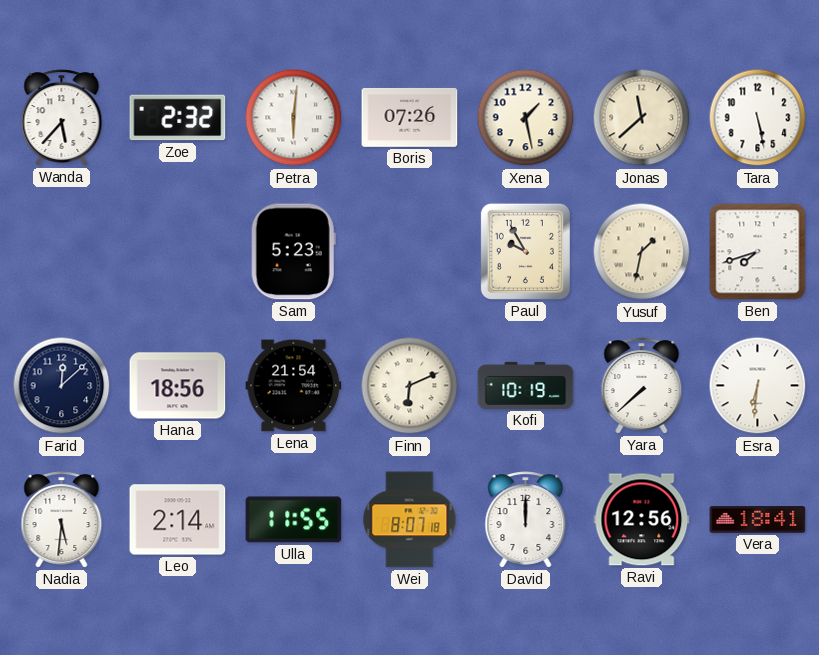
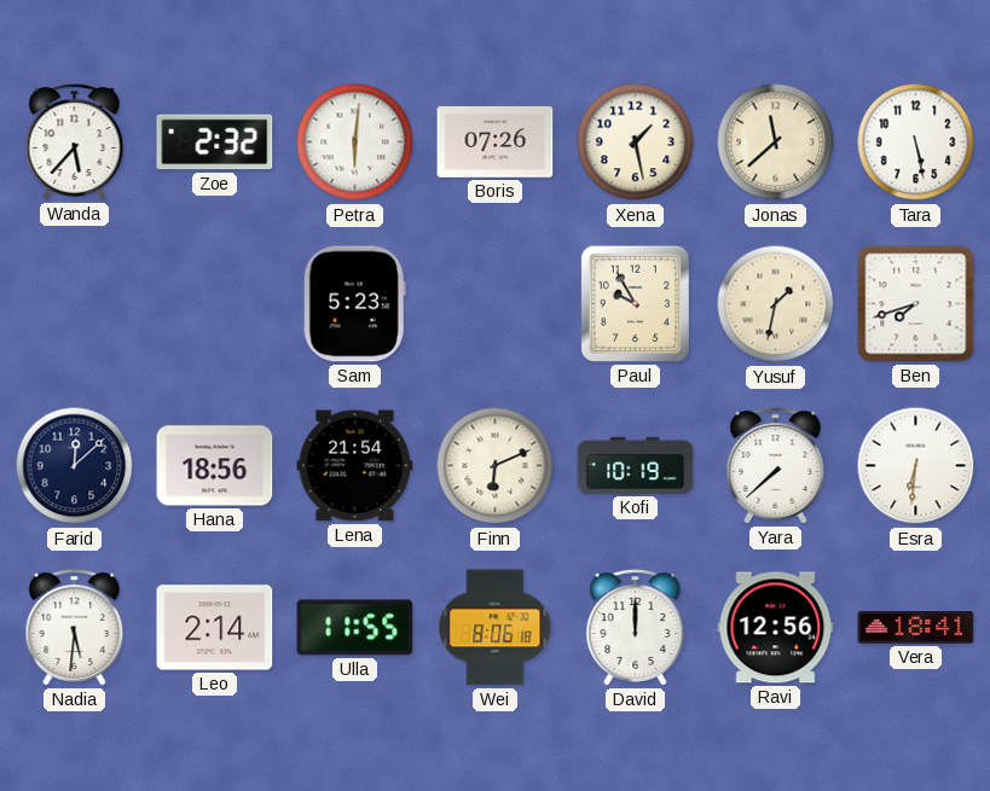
Wei: 8:07 -> 8:06 (496, 628)
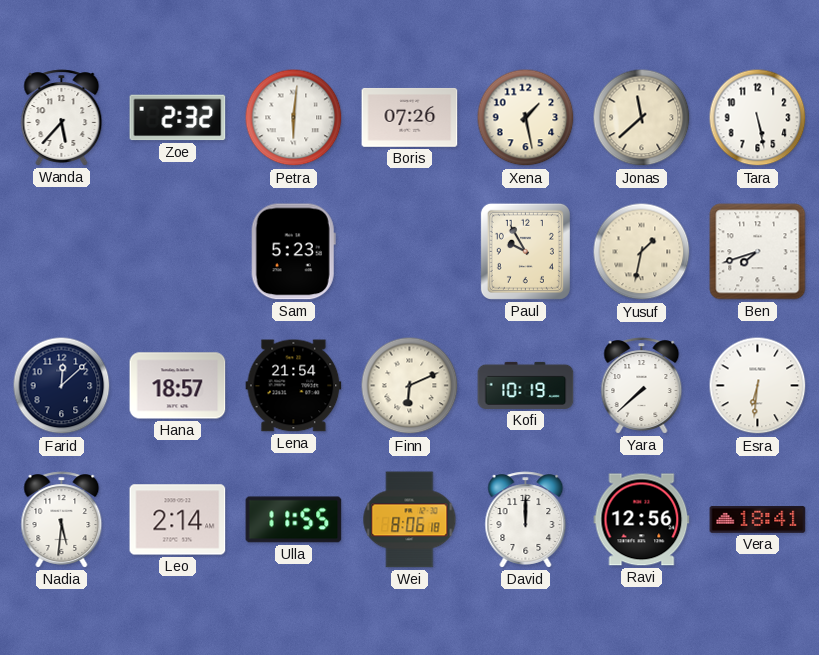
Hana: 18:56 -> 18:57 (178, 386)
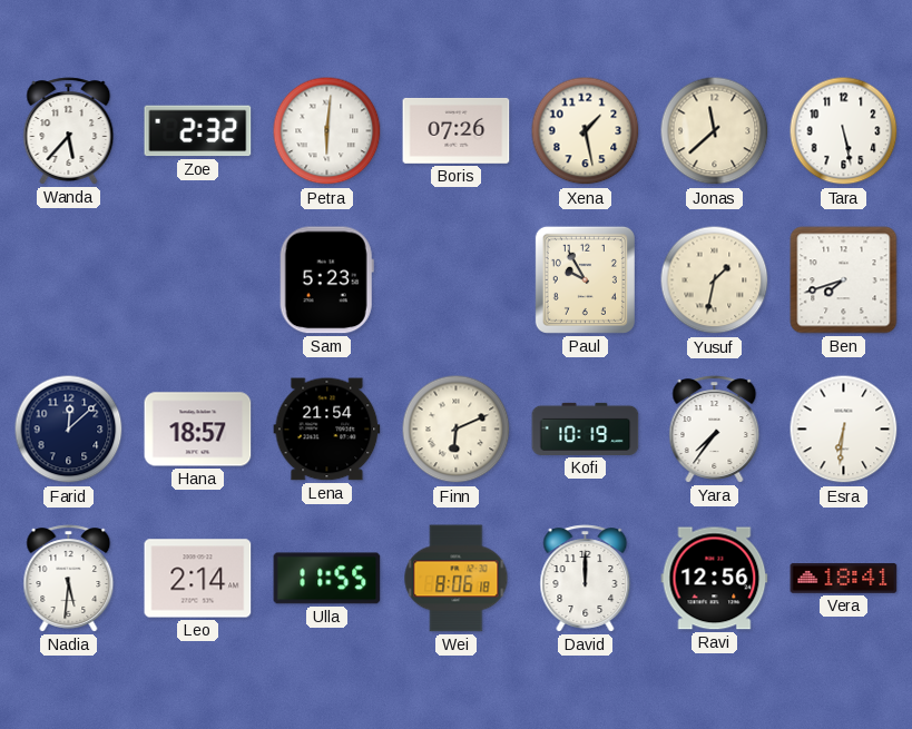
Yara: 7:38 -> 7:36 (715, 430)
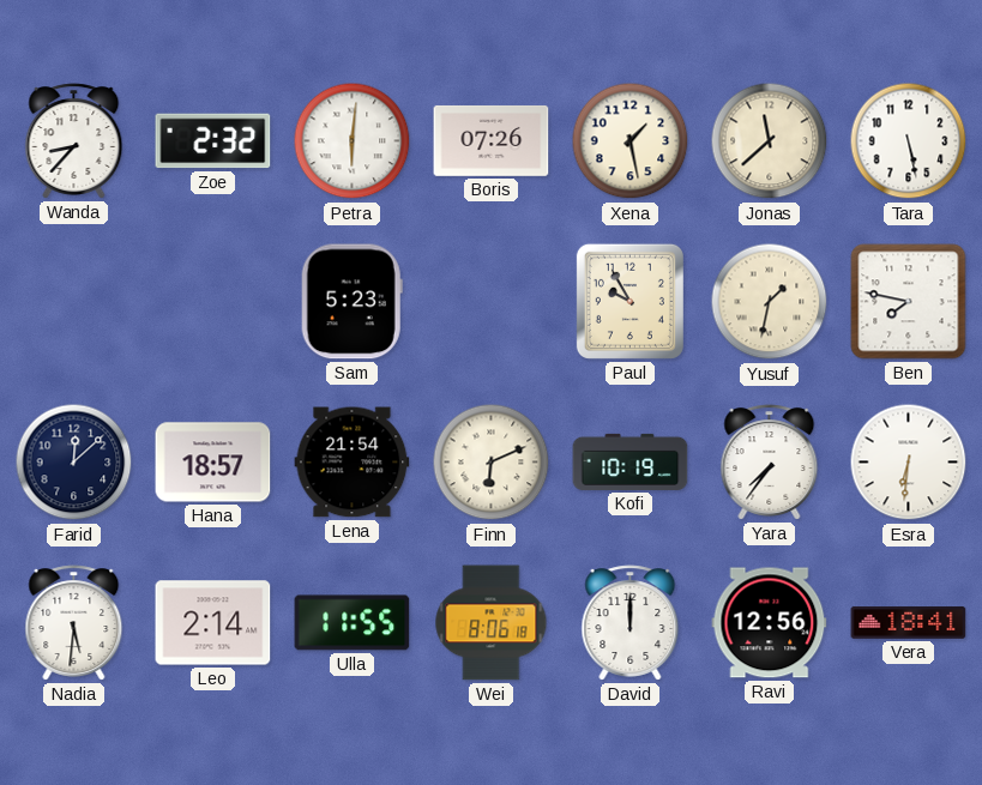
Wanda: 5:37 -> 8:37 (74, 141)
Ben: 7:42 -> 7:47 (909, 302)
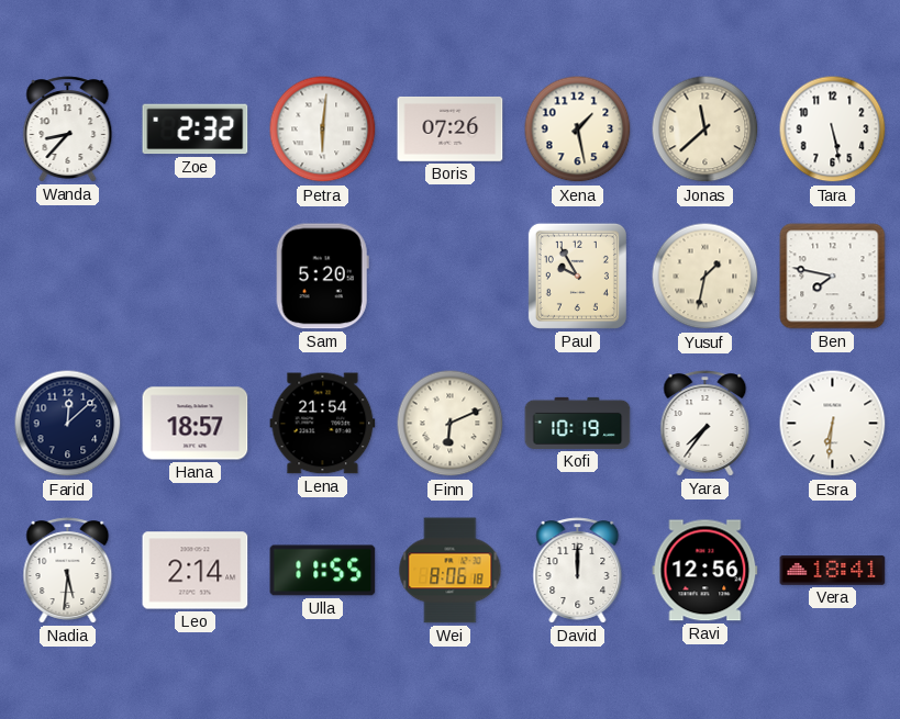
Sam: 5:23 -> 5:20 (322, 277)
